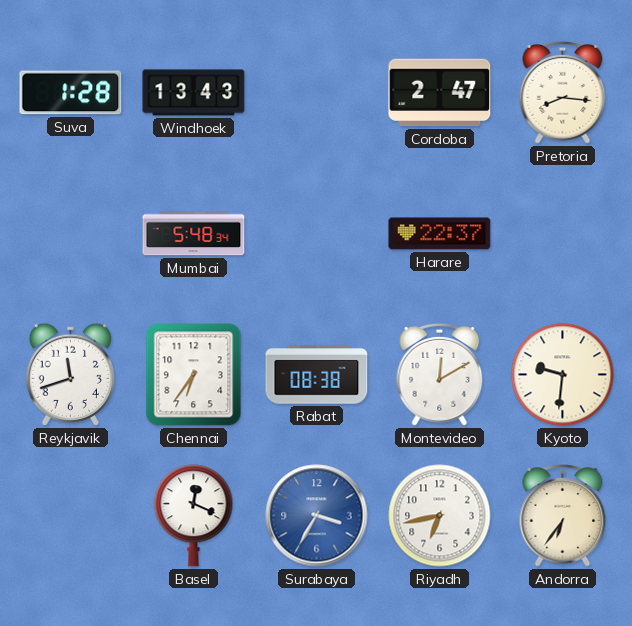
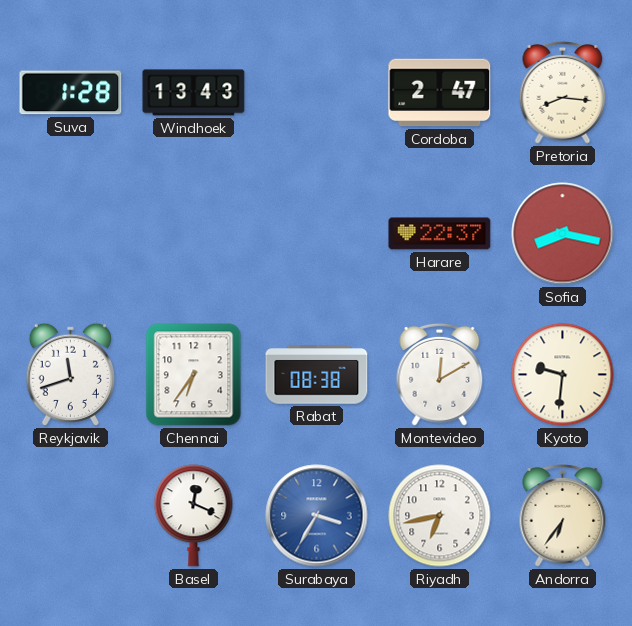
Mumbai: 5:48 -> none (194, 234)
Sofia: none -> 8:17 (563, 234)
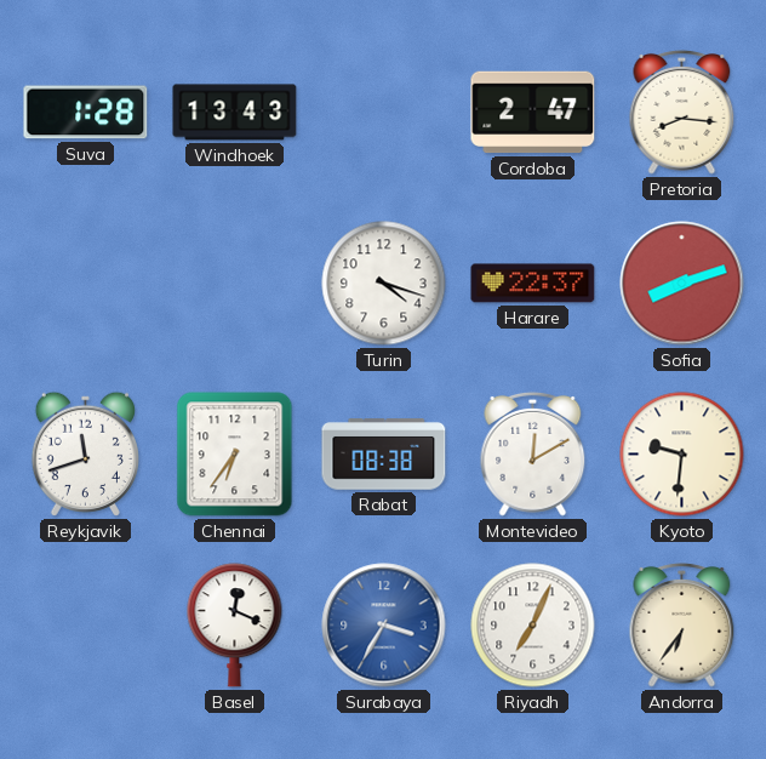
Turin: none -> 4:18 (384, 284)
Sofia: 8:17 -> 8:12 (682, 284)
Riyadh: 6:43 -> 7:04 (533, 626)
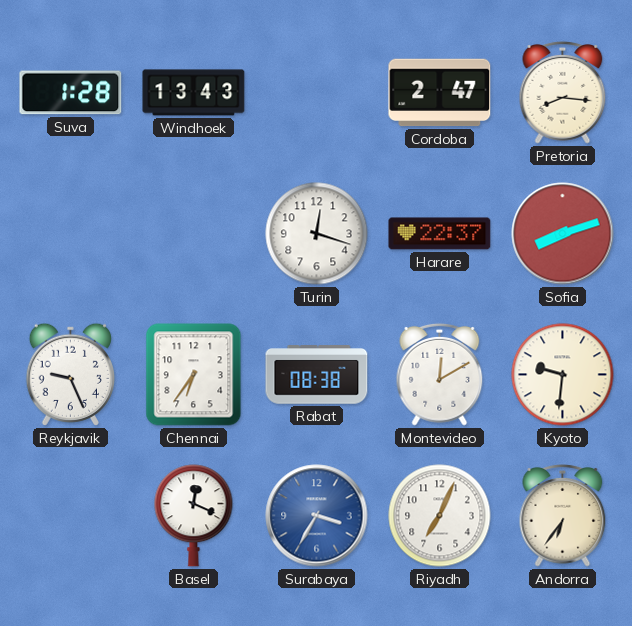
Turin: 4:18 -> 12:18 (317, 234)
Reykjavik: 11:42 -> 9:26 (70, 374)
